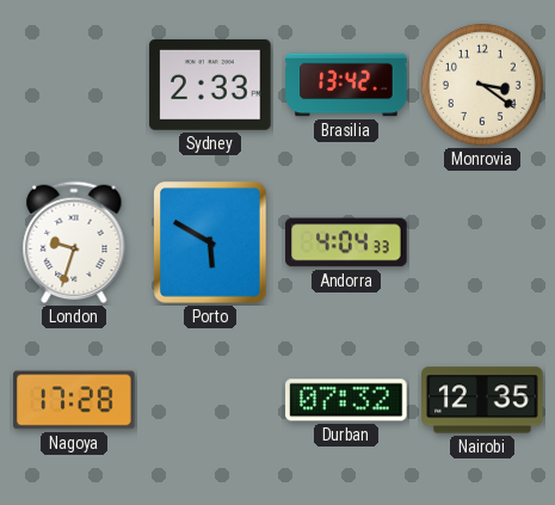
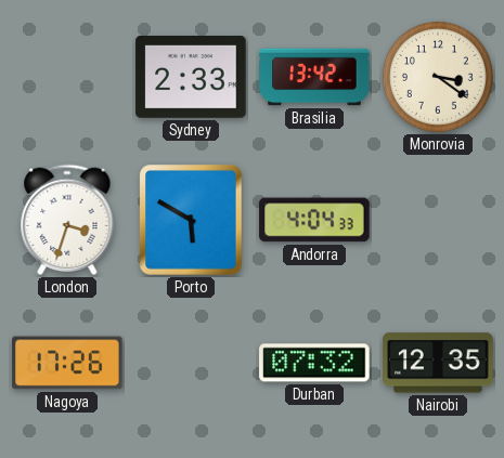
London: 9:33 -> 3:33 (67, 220)
Nagoya: 17:28 -> 17:26 (67, 363)
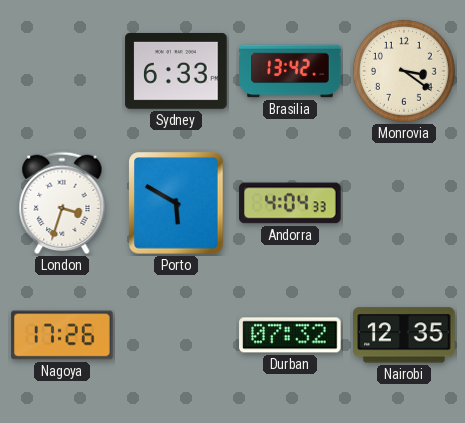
Sydney: 2:33 -> 6:33 (176, 71)
